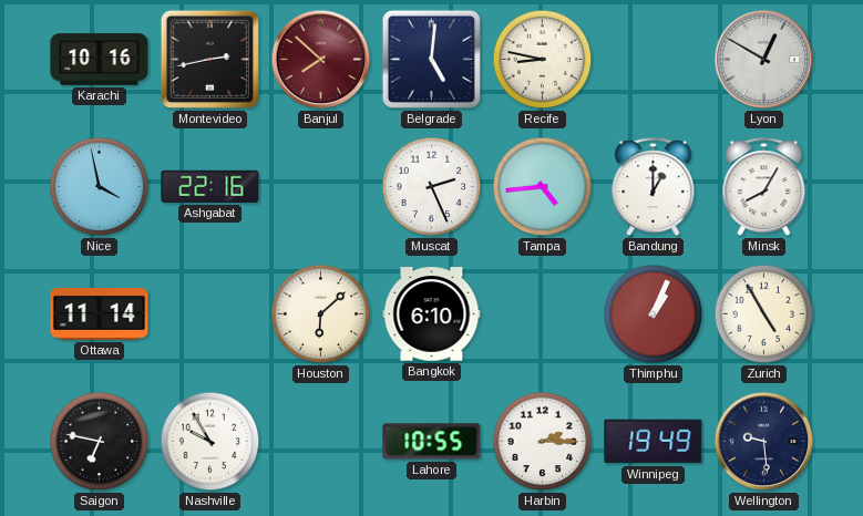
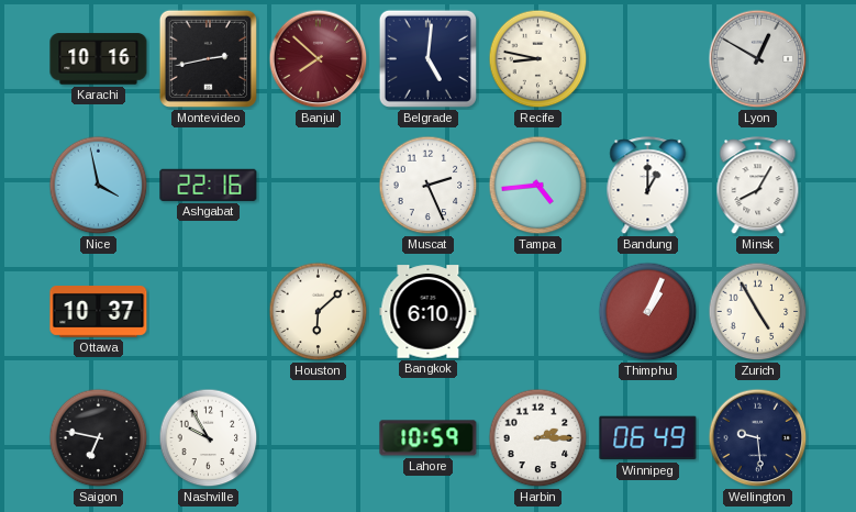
Ottawa: 11:14 -> 10:37 (99, 312)
Lahore: 10:55 -> 10:59 (429, 438)
Winnipeg: 19:49 -> 06:49 (648, 438)
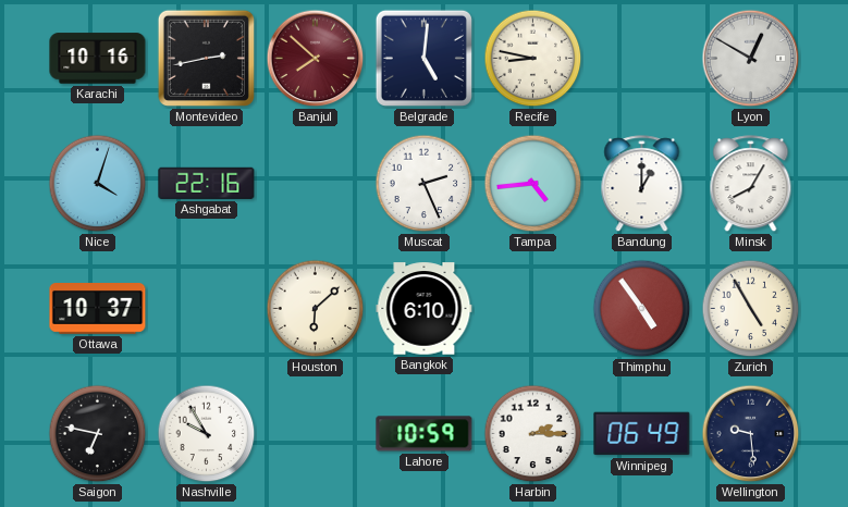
Nice: 3:58 -> 4:03 (98, 184)
Thimphu: 1:04 -> 4:54 (642, 309)
